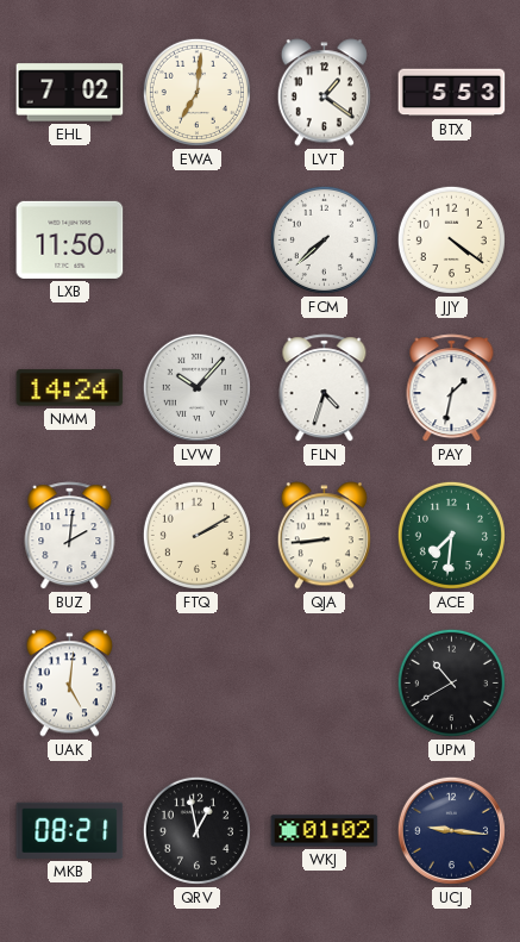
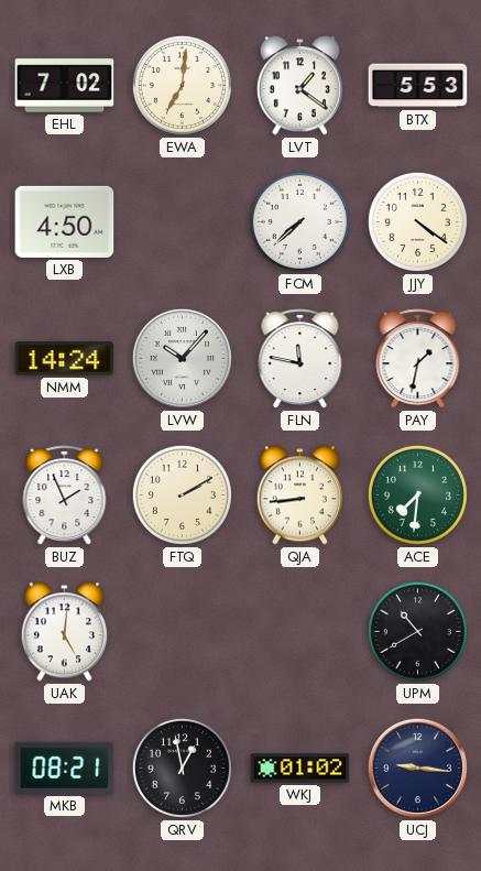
LXB: 11:50 -> 4:50 (65, 221)
FLN: 4:33 -> 11:47 (300, 359)
BUZ: 2:01 -> 1:56 (65, 496)
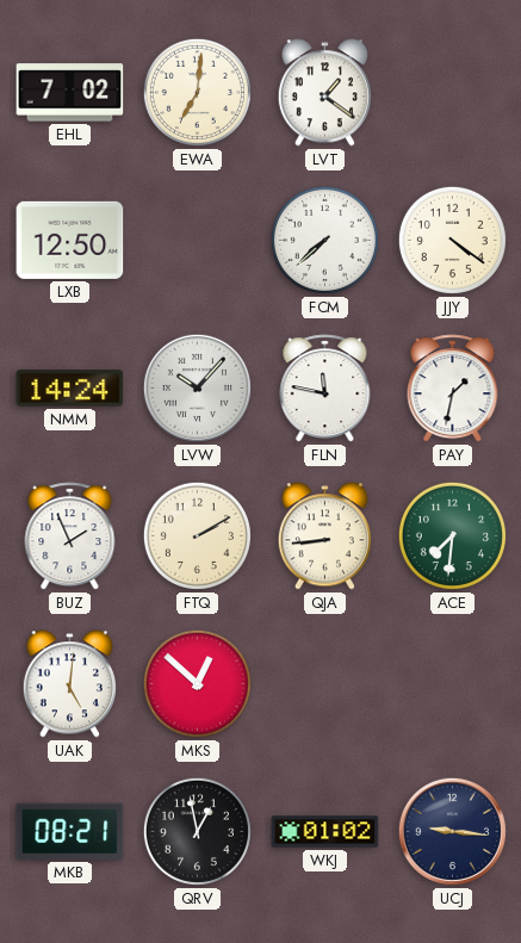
BTX: 5:53 -> none (418, 86)
LXB: 4:50 -> 12:50 (70, 240)
MKS: none -> 12:52 (197, 683)
UPM: 10:40 -> none (417, 631)
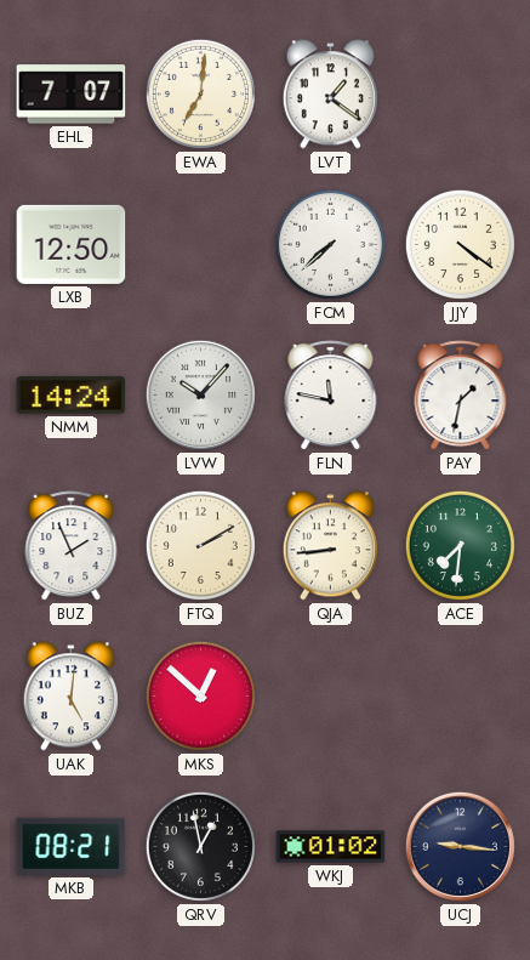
EHL: 7:02 -> 7:07 (72, 95)
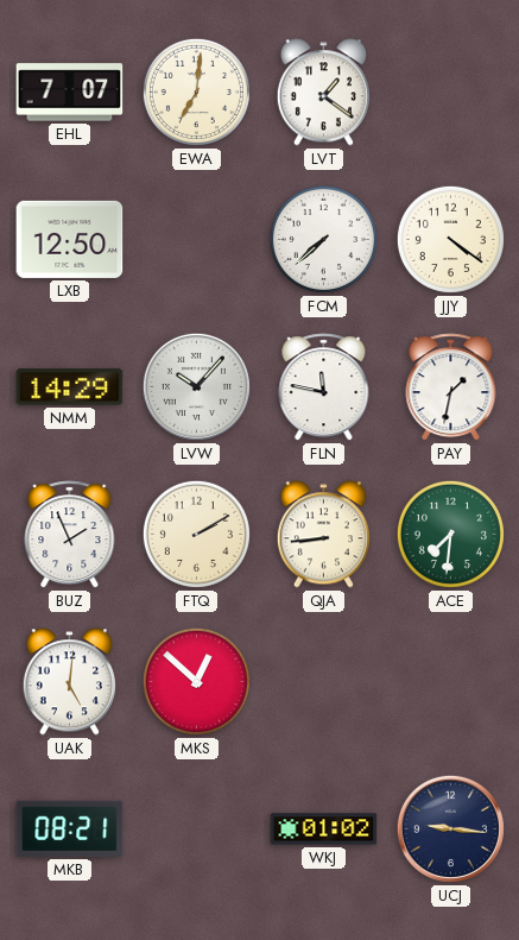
NMM: 14:24 -> 14:29 (70, 387)
QRV: 12:58 -> none (200, 846)
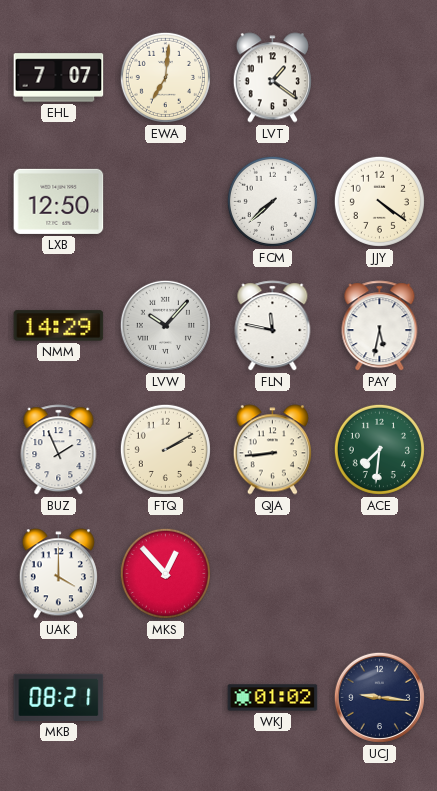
PAY: 1:32 -> 5:32 (380, 326)
UAK: 5:01 -> 4:00 (58, 574)
MKS: 12:52 -> 12:53 (165, 573)
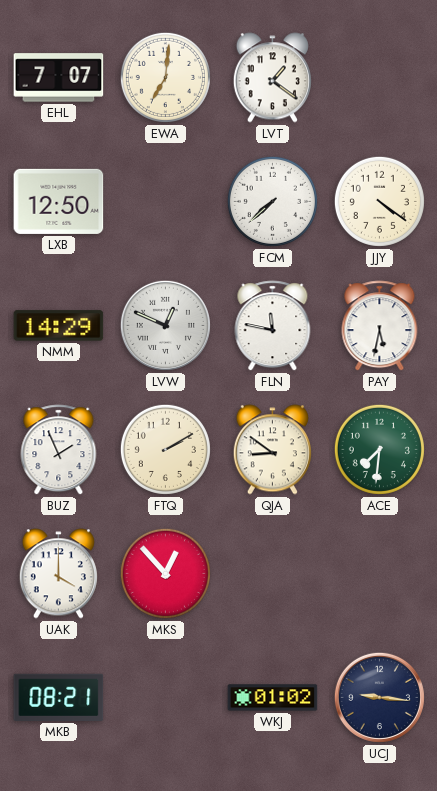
LVW: 10:07 -> 12:49 (165, 325)
QJA: 8:44 -> 8:51 (272, 450)
